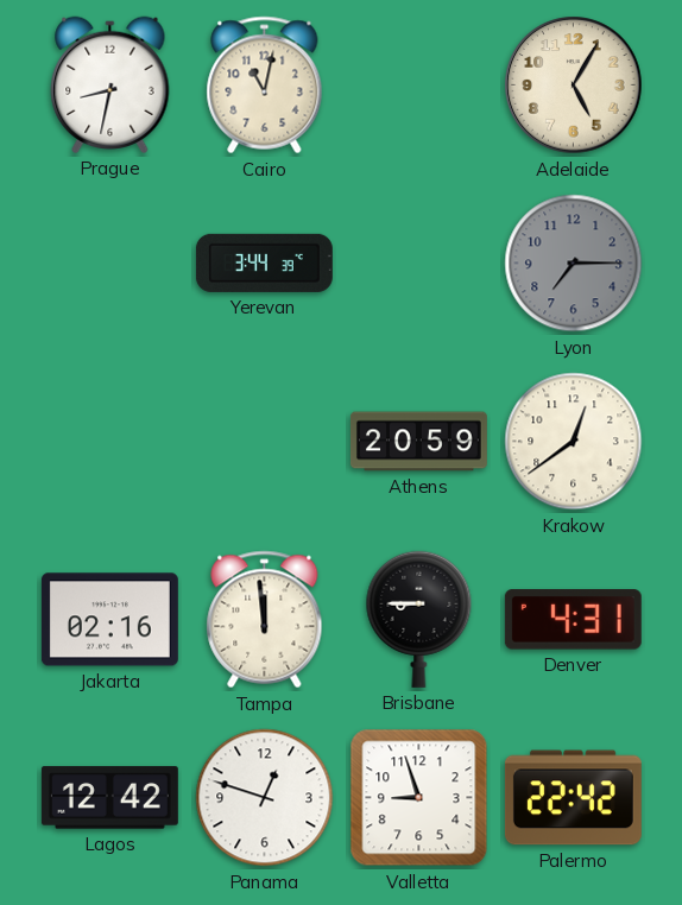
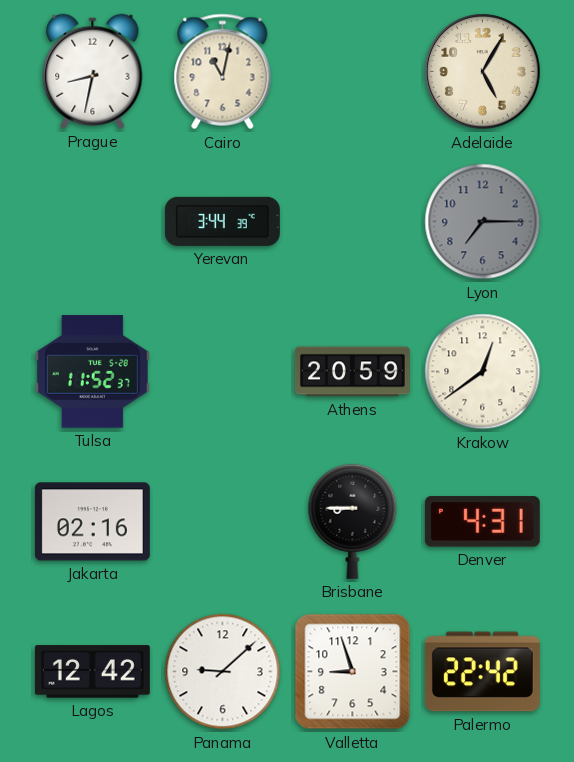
Tulsa: none -> 11:52 (92, 372)
Tampa: 11:59 -> none (265, 620)
Panama: 12:48 -> 9:08 (223, 672)
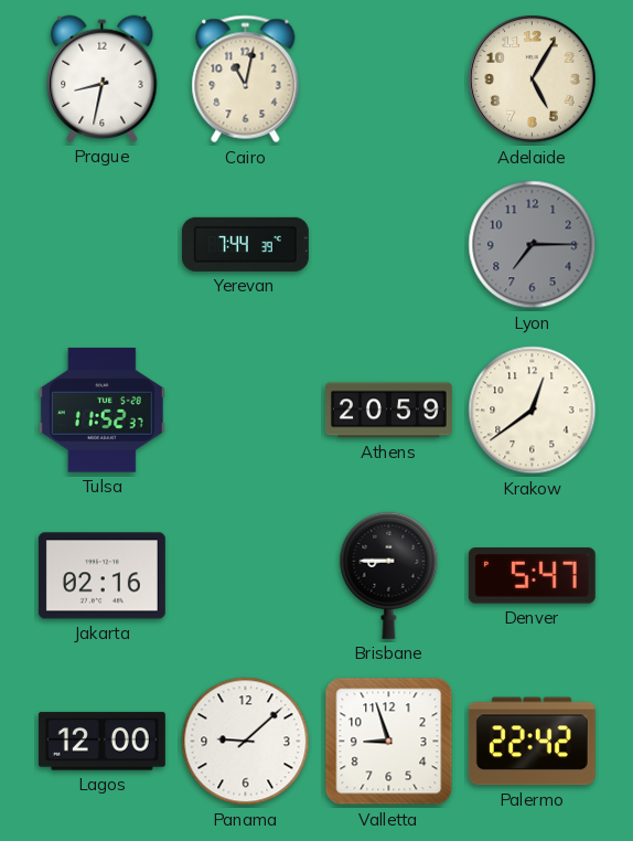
Yerevan: 3:44 -> 7:44 (245, 244)
Denver: 4:31 -> 5:47 (532, 576)
Lagos: 12:42 -> 12:00 (101, 742)
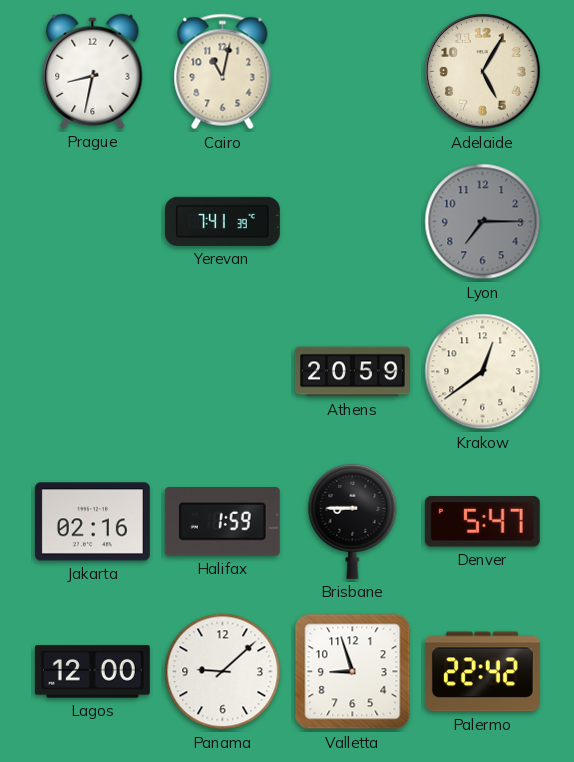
Yerevan: 7:44 -> 7:41 (222, 221)
Tulsa: 11:52 -> none (101, 411)
Halifax: none -> 1:59 (222, 522)
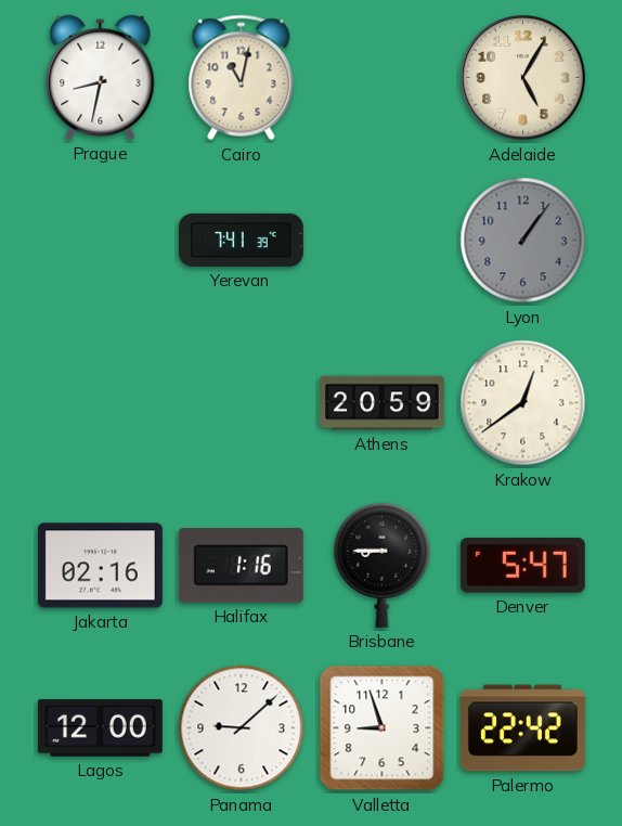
Lyon: 7:15 -> 1:06 (523, 241)
Halifax: 1:59 -> 1:16 (241, 566)
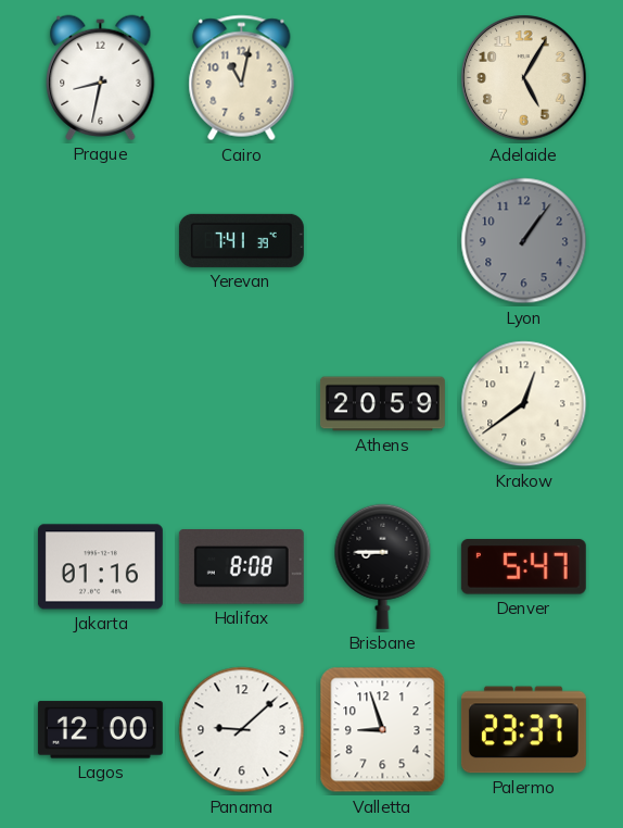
Jakarta: 02:16 -> 01:16 (100, 567)
Halifax: 1:16 -> 8:08 (241, 567)
Palermo: 22:42 -> 23:37 (523, 730)
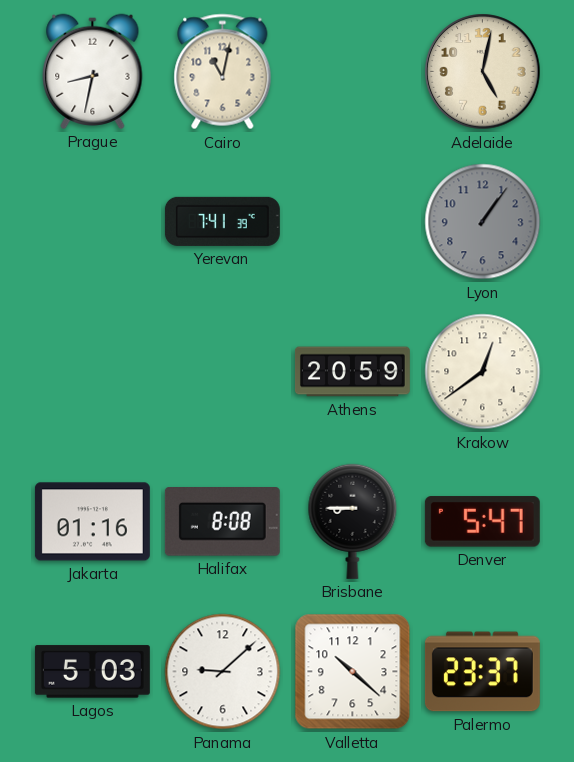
Adelaide: 5:05 -> 5:02 (483, 72)
Lagos: 12:00 -> 5:03 (92, 672)
Valletta: 8:57 -> 10:22 (353, 672)
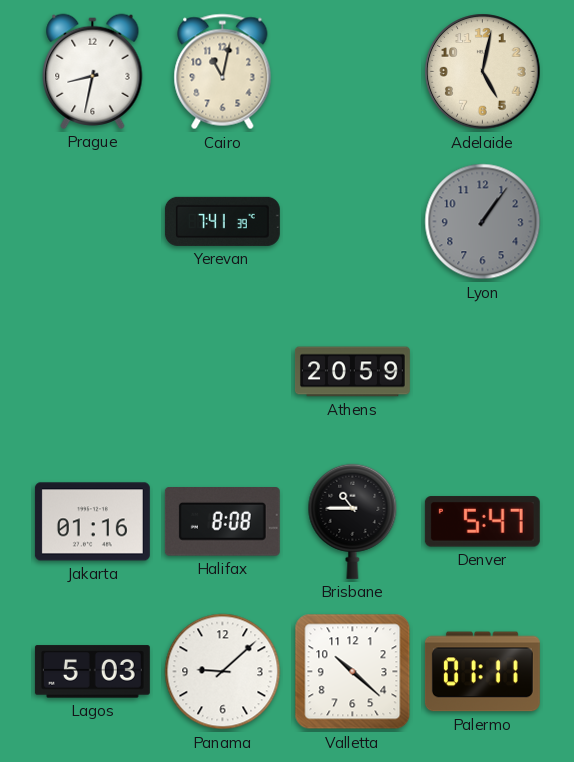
Krakow: 12:39 -> none (483, 372)
Brisbane: 8:45 -> 10:45 (353, 521)
Palermo: 23:37 -> 01:11 (482, 672)
